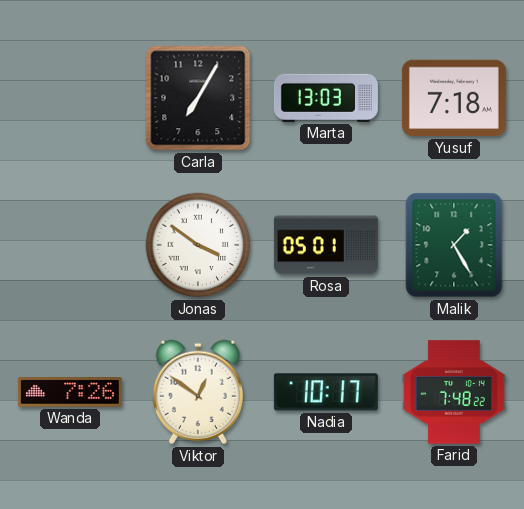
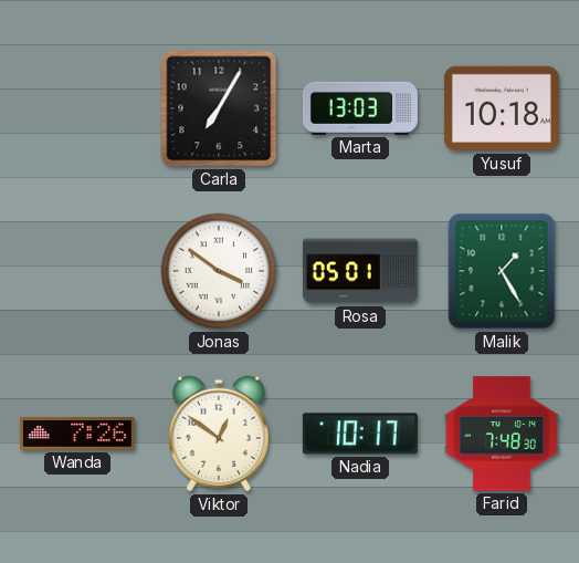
Yusuf: 7:18 -> 10:18 (502, 108)
Farid: 7:48:22 -> 7:48:30 (502, 434)
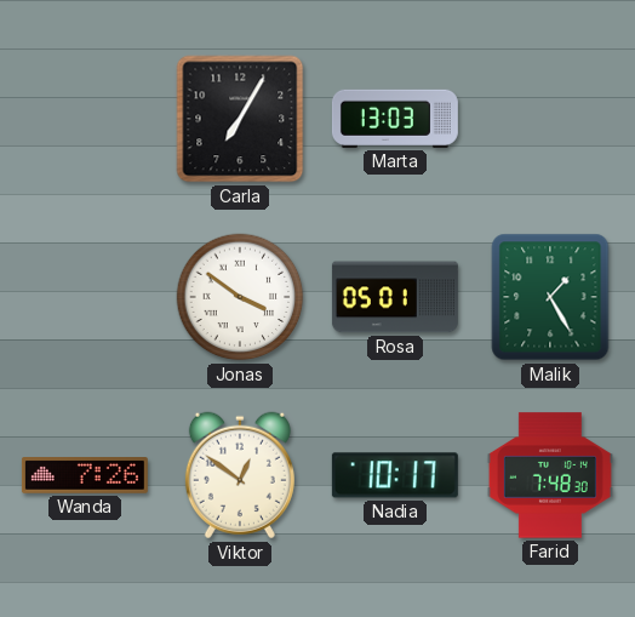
Yusuf: 10:18 -> none (502, 108)
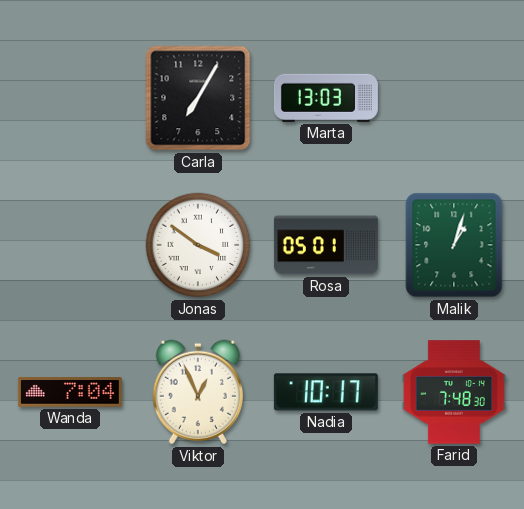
Malik: 1:25 -> 1:03 (454, 245)
Wanda: 7:26 -> 7:04 (70, 393)
Viktor: 12:51 -> 12:56 (198, 392)
